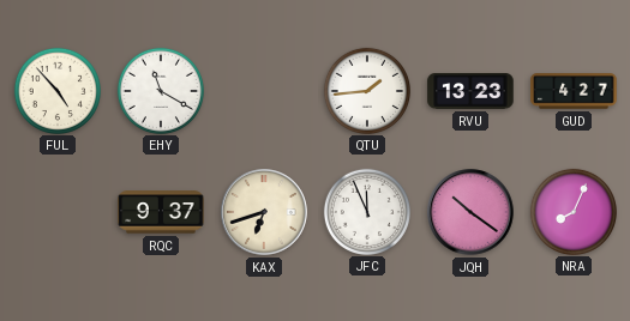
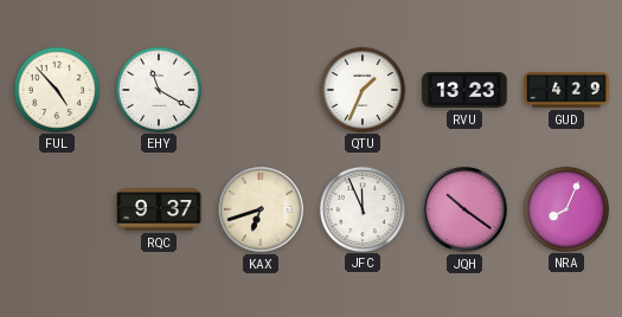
QTU: 1:44 -> 1:34 (361, 89)
GUD: 4:27 -> 4:29 (566, 90)
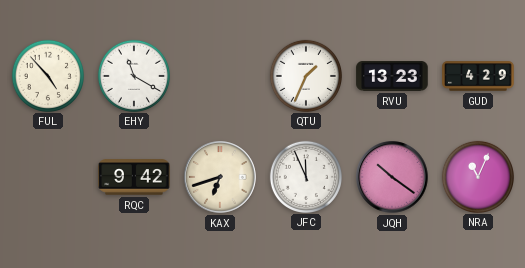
RQC: 9:37 -> 9:42 (134, 177)
NRA: 8:04 -> 11:04 (477, 176)
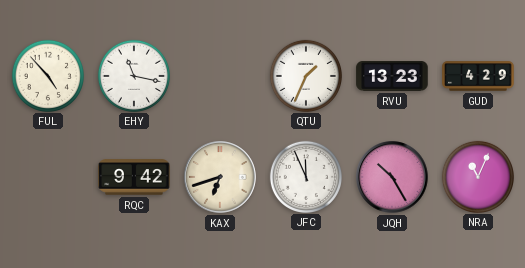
EHY: 11:20 -> 11:17 (133, 75)
JQH: 10:21 -> 10:25 (392, 177)
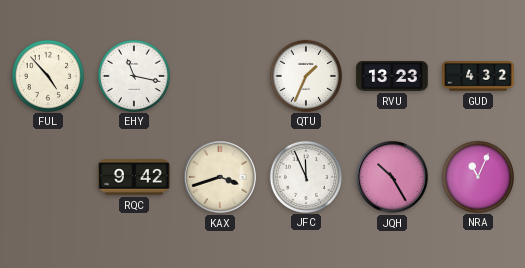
GUD: 4:29 -> 4:32 (478, 76)
KAX: 6:42 -> 3:42 (220, 177)
